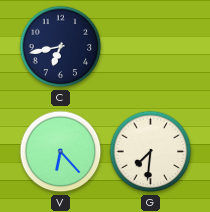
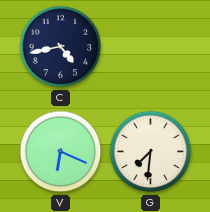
C: 6:43 -> 4:43 (61, 47)
V: 6:23 -> 6:19 (61, 152)
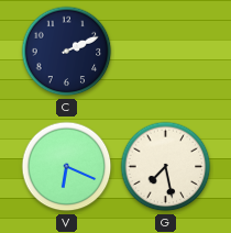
C: 4:43 -> 2:11 (67, 52)
G: 7:31 -> 7:28 (166, 167)
